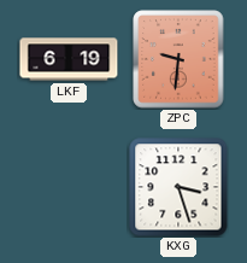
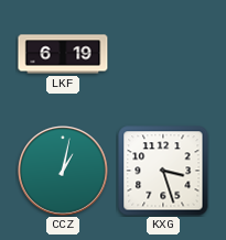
ZPC: 9:31 -> none (178, 59)
CCZ: none -> 1:02 (64, 172)
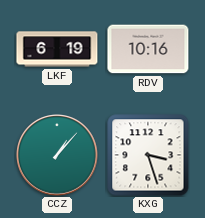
RDV: none -> 10:16 (148, 49)
CCZ: 1:02 -> 1:07 (58, 156)
